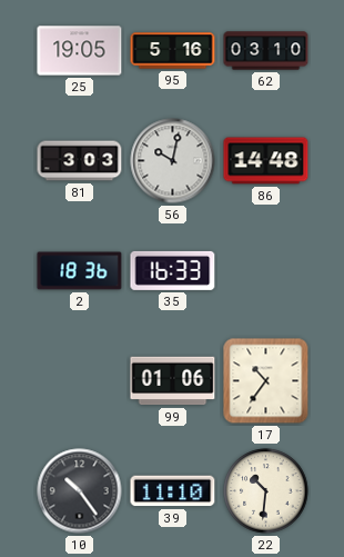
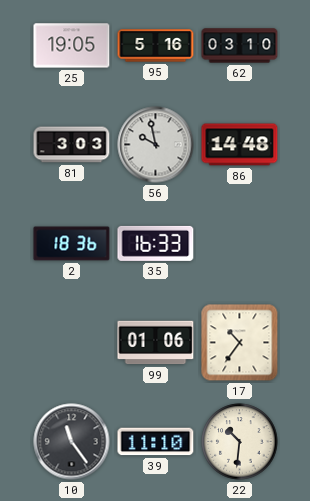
56: 10:02 -> 9:58 (156, 145)
10: 10:24 -> 11:24 (72, 442)
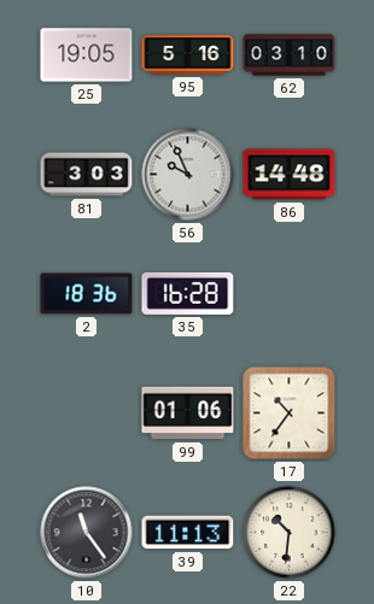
56: 9:58 -> 9:56 (188, 175)
35: 16:33 -> 16:28 (188, 293)
39: 11:10 -> 11:13 (188, 533)
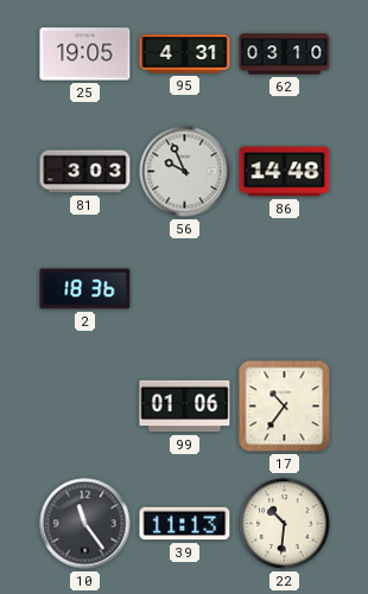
95: 5:16 -> 4:31 (185, 55)
35: 16:28 -> none (188, 293)
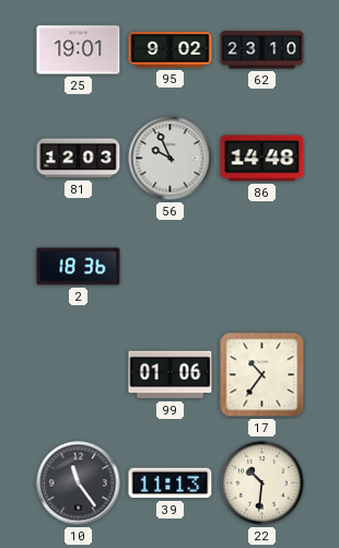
25: 19:05 -> 19:01 (79, 50)
95: 4:31 -> 9:02 (171, 50)
62: 03:10 -> 23:10 (262, 50)
81: 3:03 -> 12:03 (79, 159)
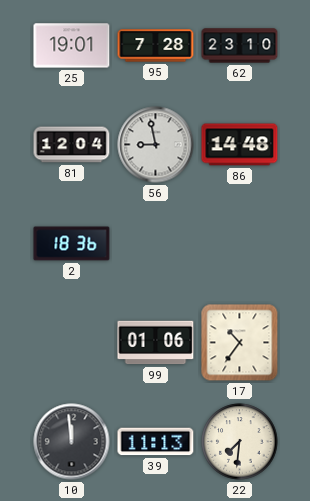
95: 9:02 -> 7:28 (156, 46)
81: 12:03 -> 12:04 (72, 145)
56: 9:56 -> 8:58 (156, 145)
10: 11:24 -> 11:59 (72, 442)
22: 10:31 -> 7:31 (240, 442)
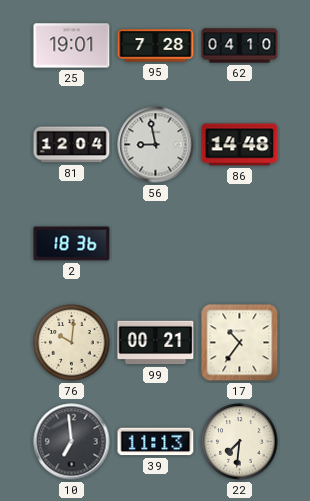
62: 23:10 -> 04:10 (240, 46)
76: none -> 10:01 (72, 343)
99: 01:06 -> 00:21 (156, 343)
10: 11:59 -> 6:59 (72, 442)
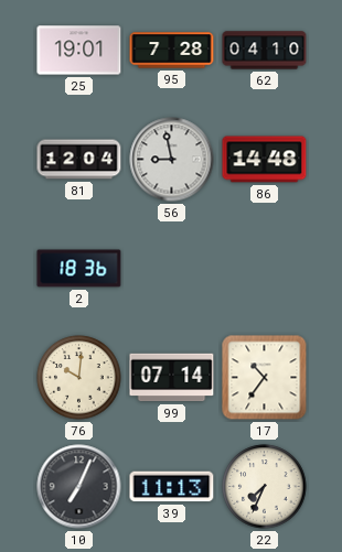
99: 00:21 -> 07:14 (172, 378)
10: 6:59 -> 7:04 (79, 487)
22: 7:31 -> 7:34 (265, 487)
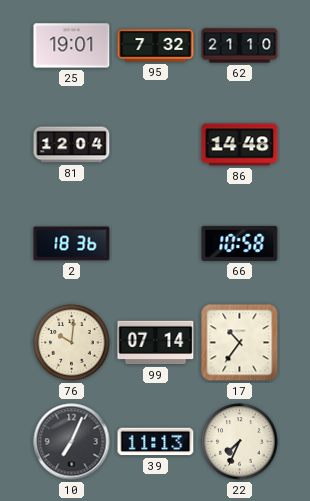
95: 7:28 -> 7:32 (156, 46)
62: 04:10 -> 21:10 (240, 46)
56: 8:58 -> none (172, 160)
66: none -> 10:58 (240, 243)
